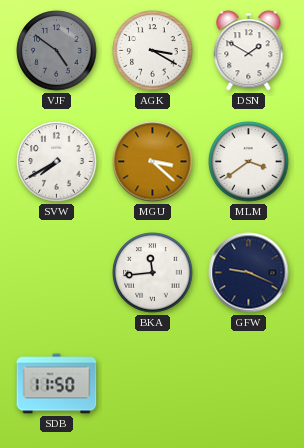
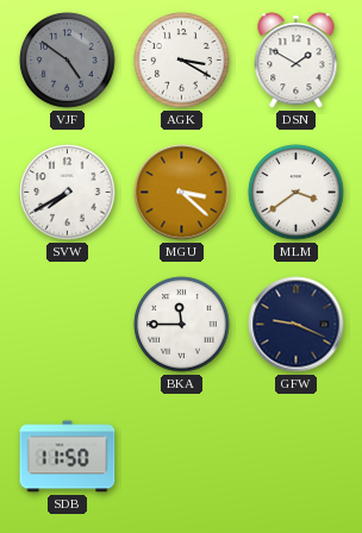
BKA: 11:44 -> 11:45 (182, 325)
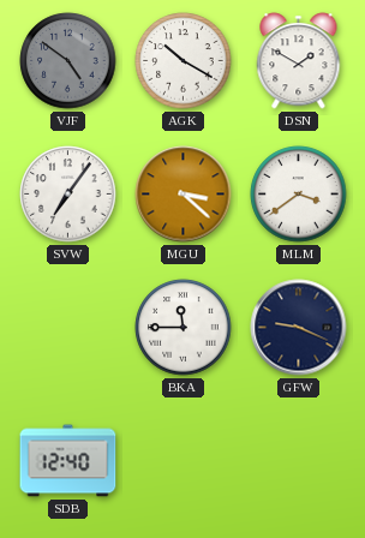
AGK: 3:20 -> 10:20 (184, 61)
SVW: 7:40 -> 7:06 (68, 195)
SDB: 11:50 -> 12:40 (68, 461)
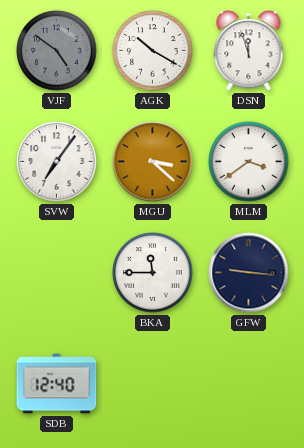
DSN: 1:50 -> 11:57 (249, 51)
GFW: 9:19 -> 9:16 (249, 273)
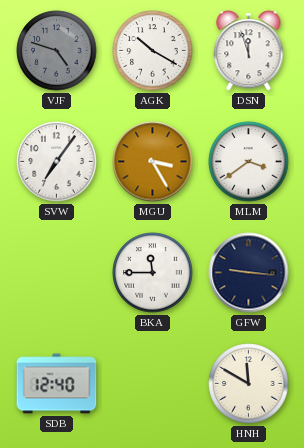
VJF: 4:51 -> 4:48 (57, 51)
MGU: 3:22 -> 3:25 (153, 162)
HNH: none -> 11:50 (249, 384)
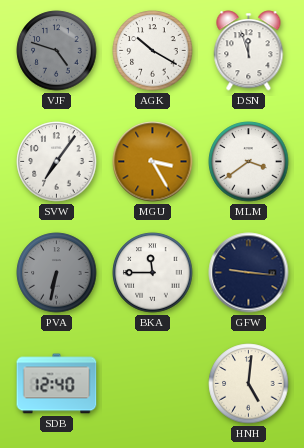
PVA: none -> 6:32 (57, 273)
HNH: 11:50 -> 5:01 (249, 384)
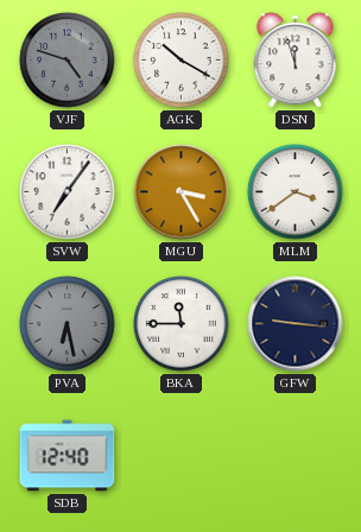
PVA: 6:32 -> 6:28 (68, 324)
HNH: 5:01 -> none (249, 384)
